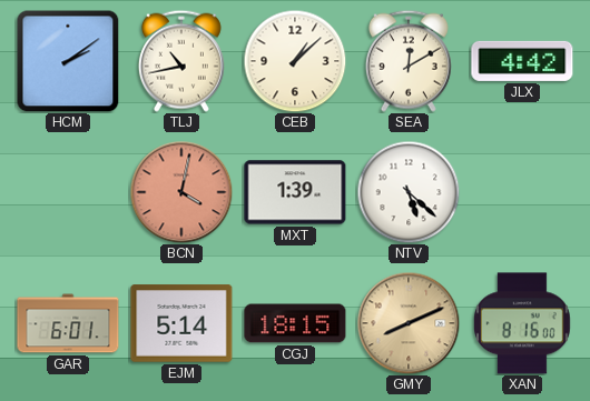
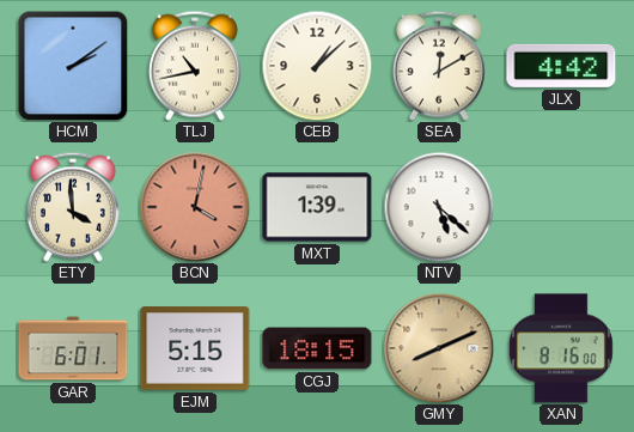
ETY: none -> 3:59 (73, 207)
EJM: 5:14 -> 5:15 (195, 348)
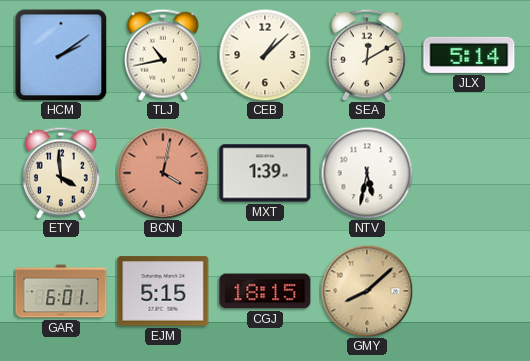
JLX: 4:42 -> 5:14 (469, 55)
NTV: 5:22 -> 5:32 (367, 173)
GMY: 8:11 -> 8:08 (367, 291)
XAN: 8:16 -> none (561, 348)
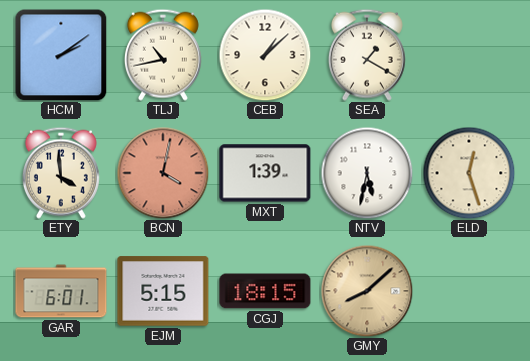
SEA: 12:10 -> 1:20 (367, 55)
JLX: 5:14 -> none (469, 55)
ELD: none -> 12:27 (469, 173)
